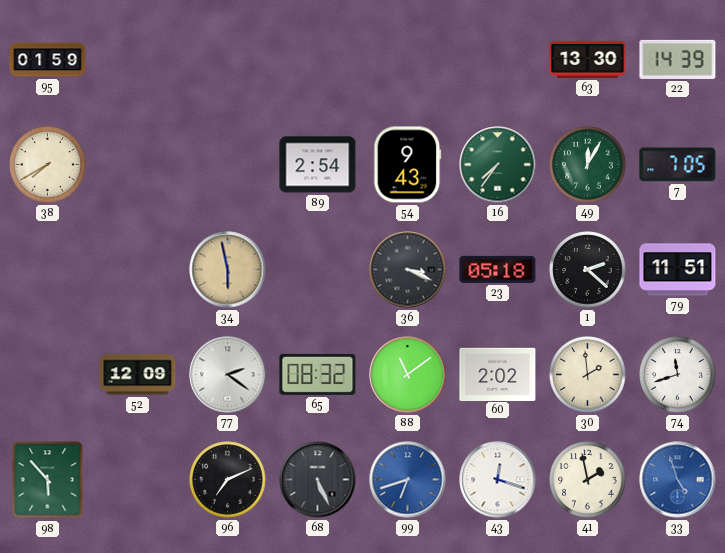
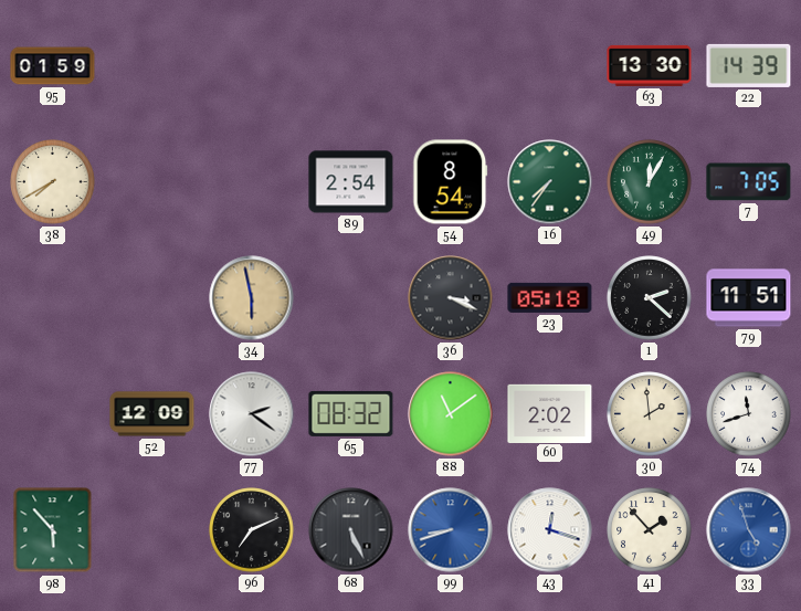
54: 9:43 -> 8:54 (451, 182)
99: 6:42 -> 8:42 (451, 530)
41: 1:58 -> 1:53 (650, 530)
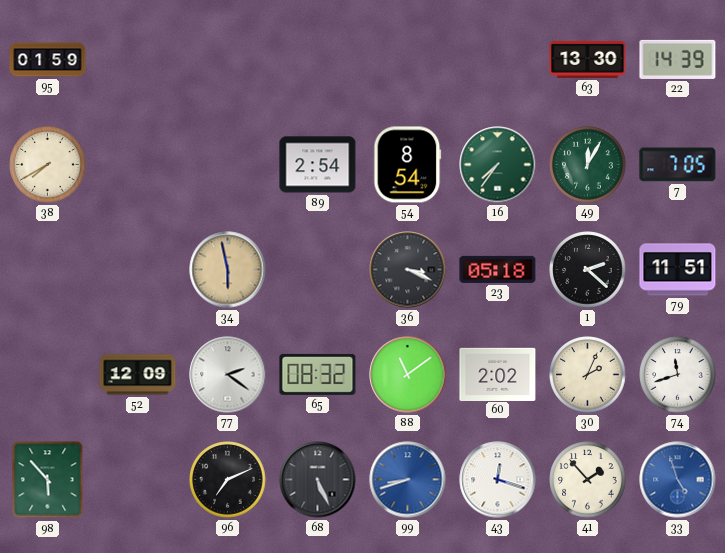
30: 1:59 -> 2:04 (588, 375)
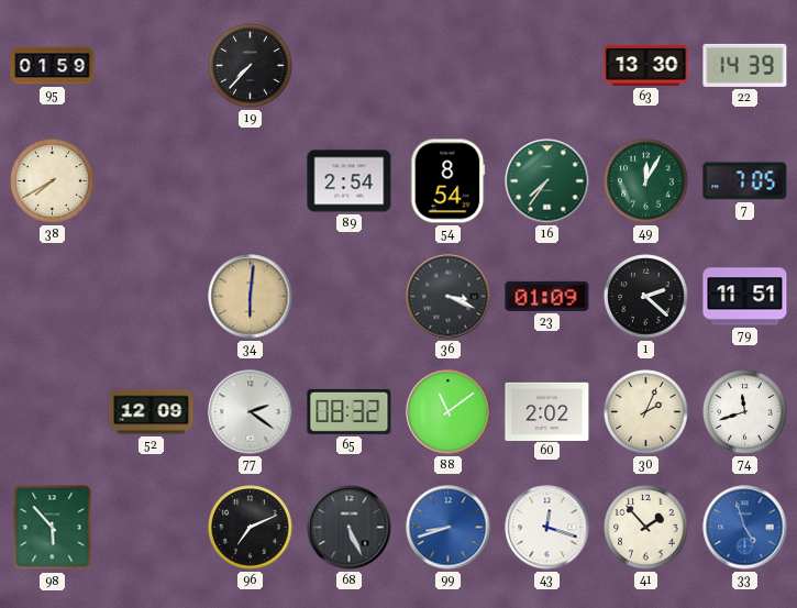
19: none -> 7:37 (251, 66)
34: 5:58 -> 6:01 (251, 297)
23: 05:18 -> 01:09 (547, 296)
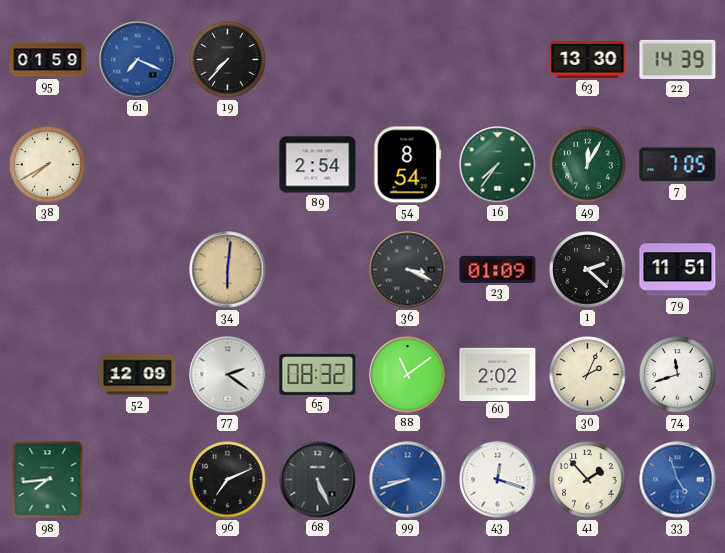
61: none -> 7:19 (138, 60)
98: 5:53 -> 7:44 (48, 480)
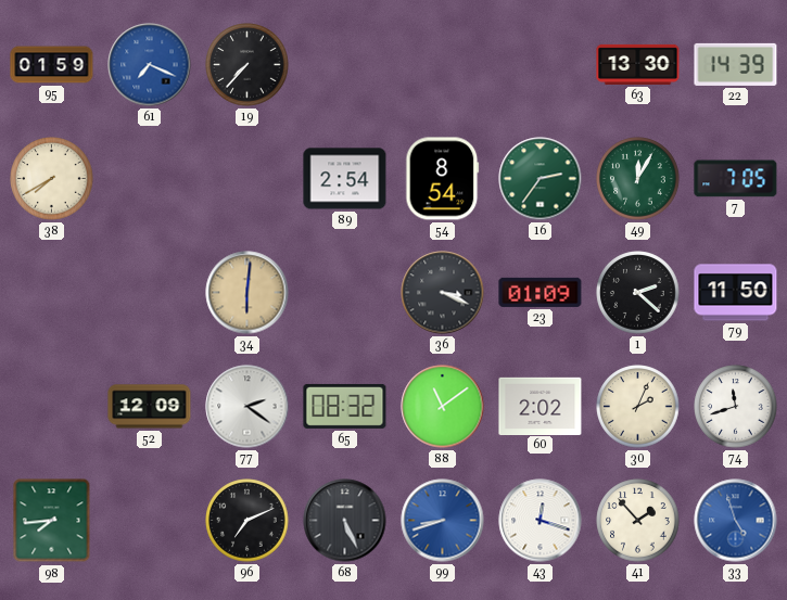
16: 7:36 -> 2:36 (541, 179)
79: 11:51 -> 11:50 (736, 293)
